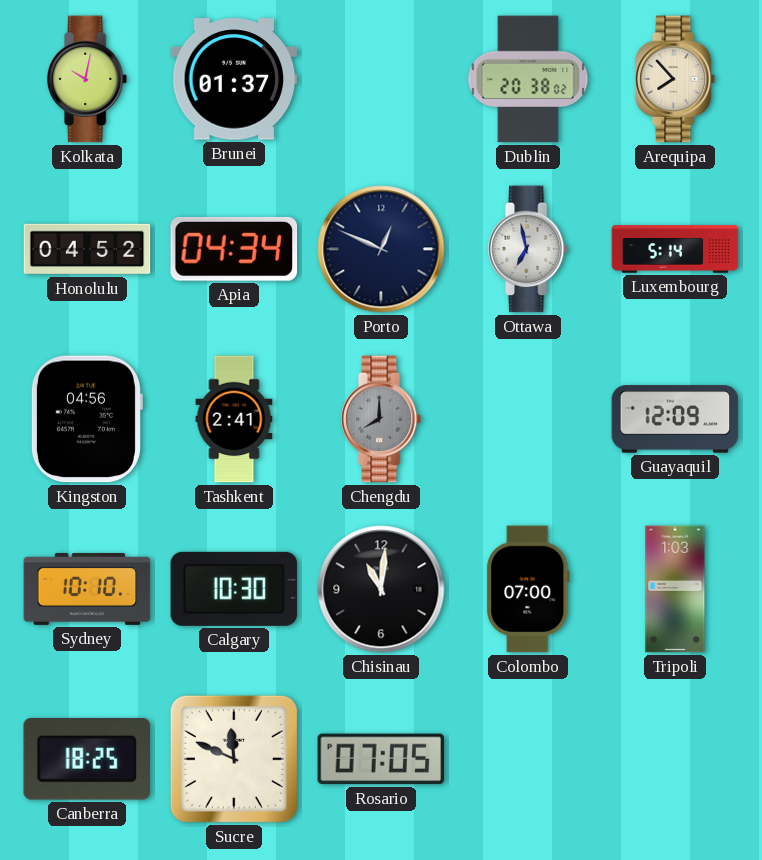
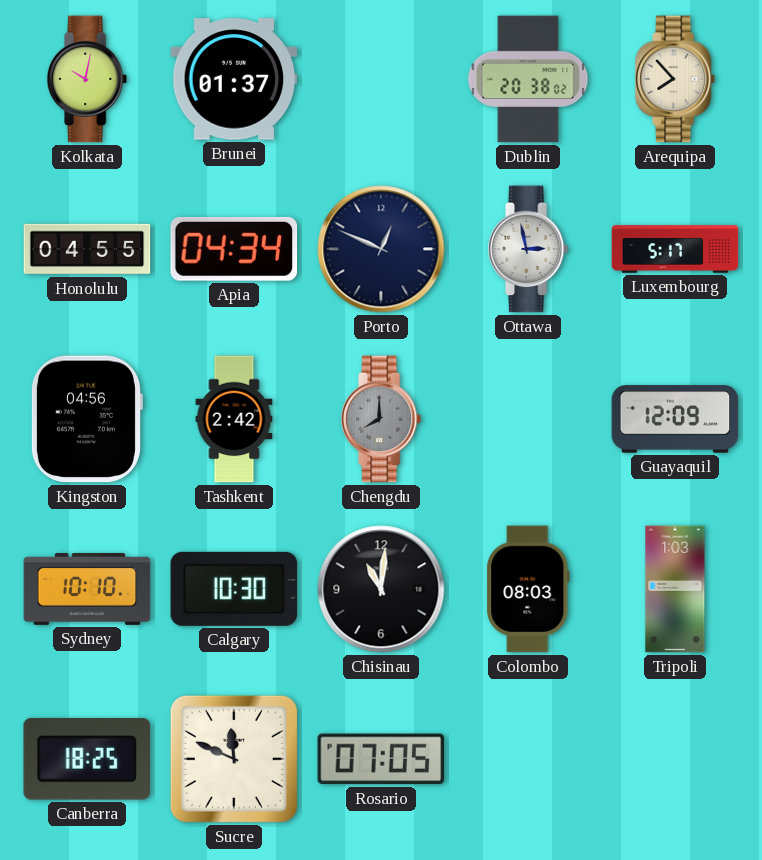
Honolulu: 04:52 -> 04:55 (87, 249)
Ottawa: 6:58 -> 2:58 (529, 249)
Luxembourg: 5:14 -> 5:17 (675, 249)
Tashkent: 2:41 -> 2:42 (234, 419)
Colombo: 07:00 -> 08:03 (528, 589)
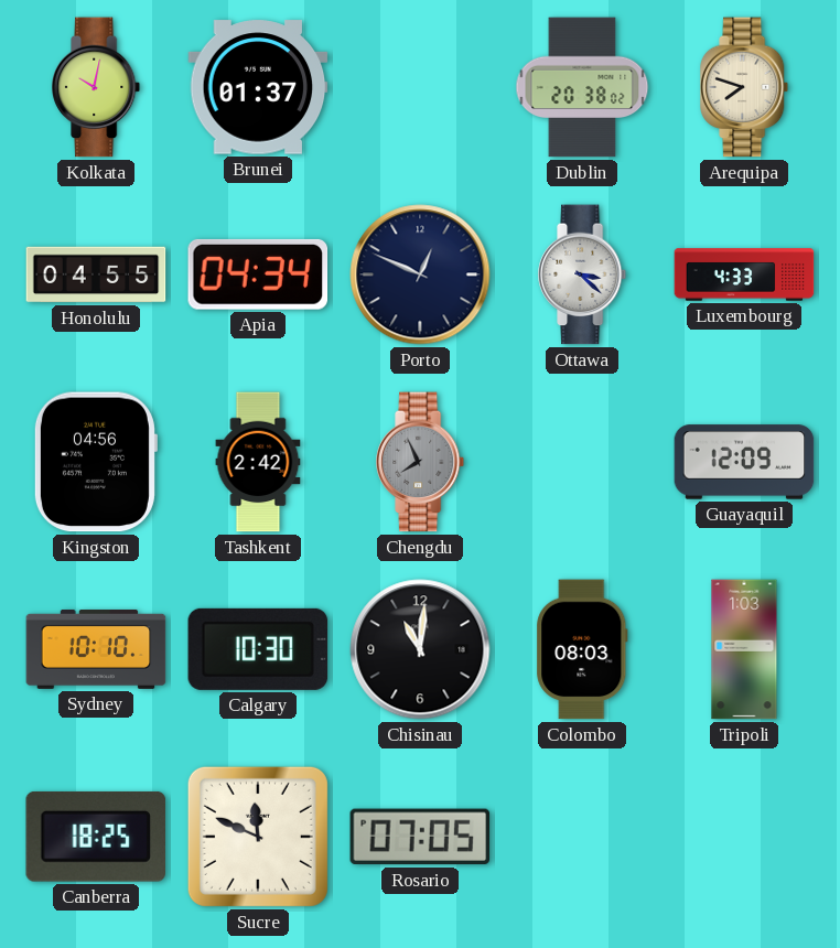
Arequipa: 7:53 -> 7:48 (745, 87)
Ottawa: 2:58 -> 3:22 (583, 274)
Luxembourg: 5:17 -> 4:33 (744, 274)
Chengdu: 8:00 -> 7:56 (421, 462)
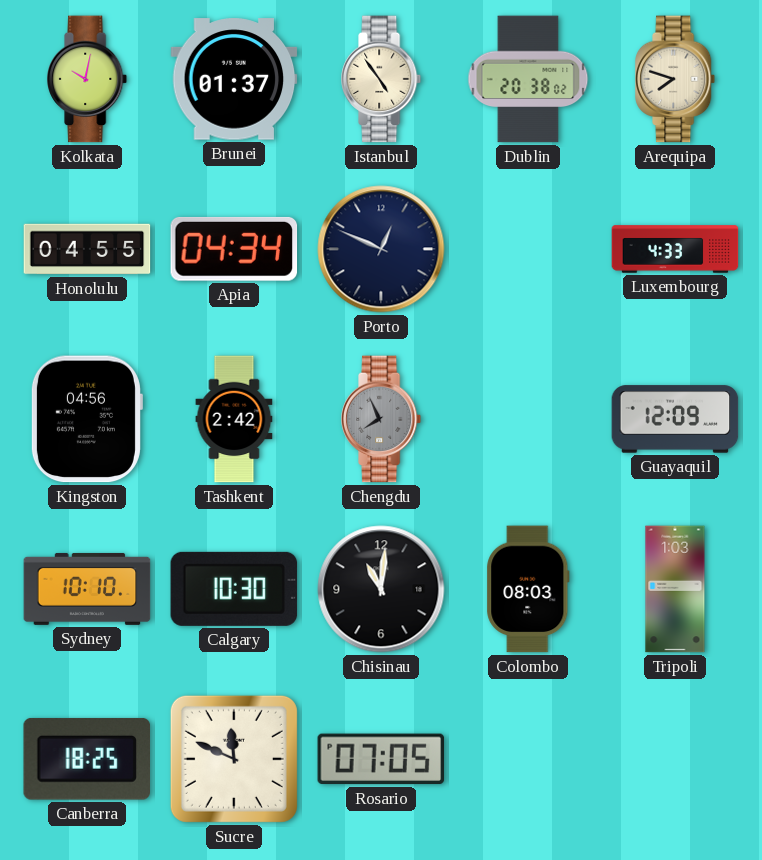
Istanbul: none -> 4:54 (382, 79)
Ottawa: 3:22 -> none (583, 274)
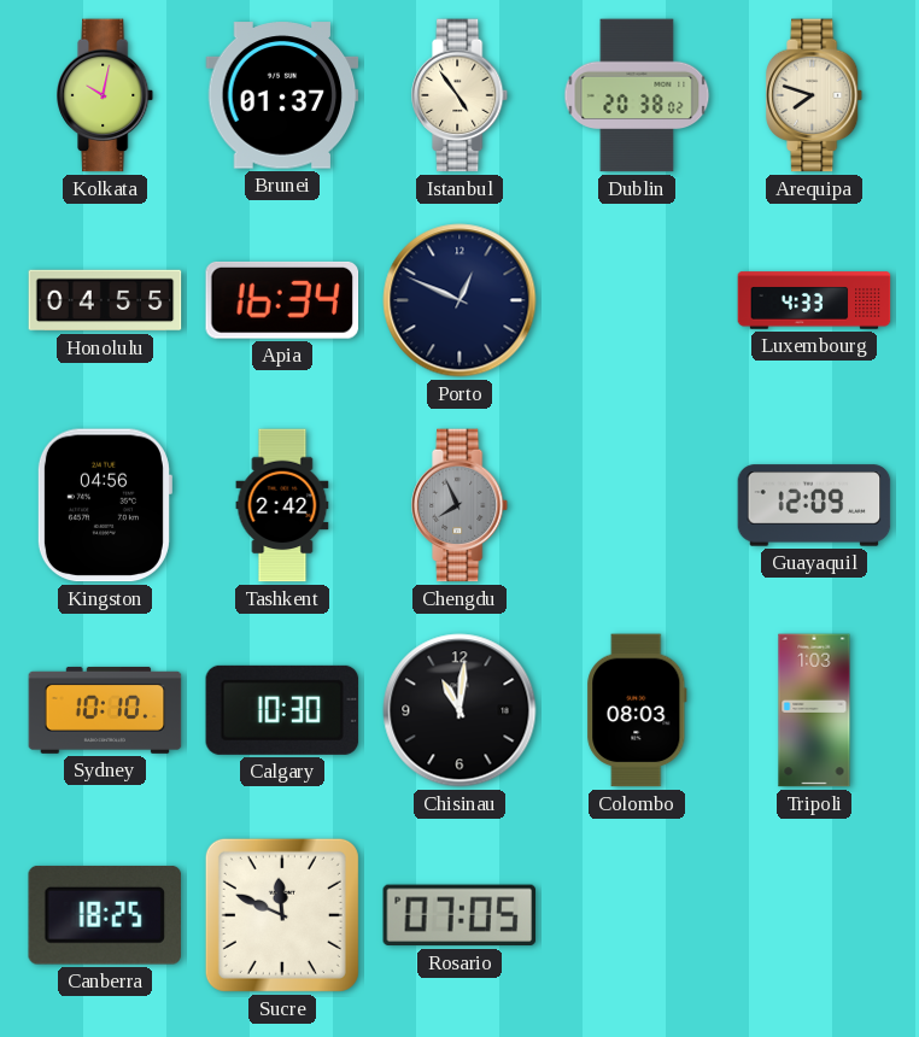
Apia: 04:34 -> 16:34 (282, 300)
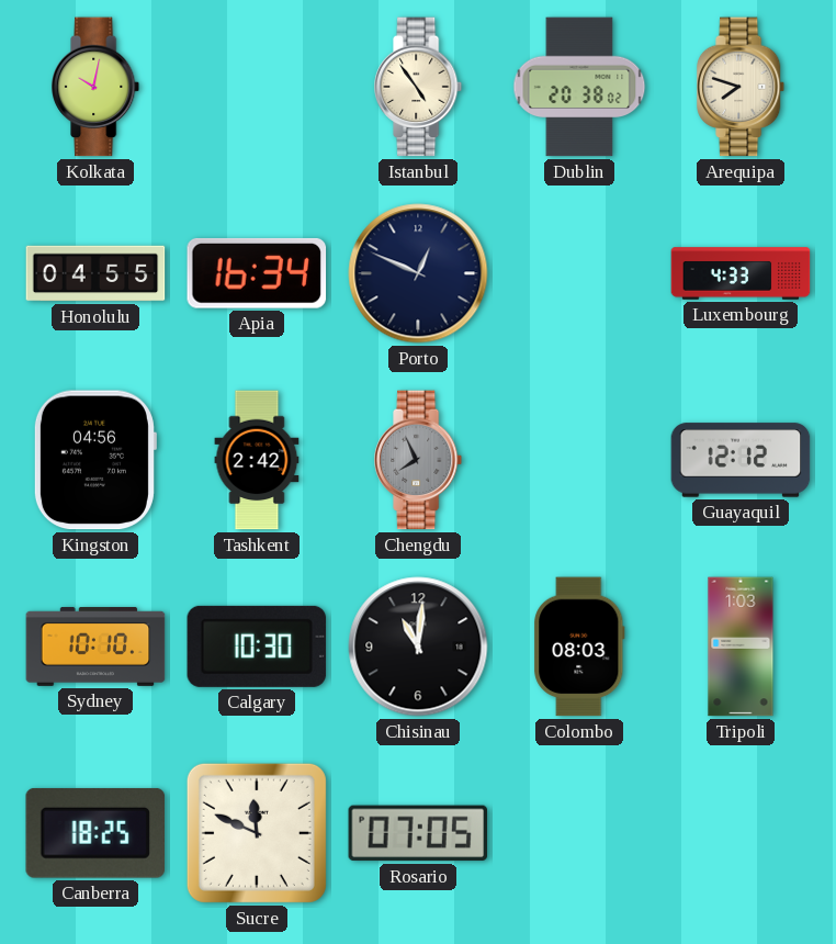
Brunei: 01:37 -> none (282, 95)
Guayaquil: 12:09 -> 12:12 (741, 460)
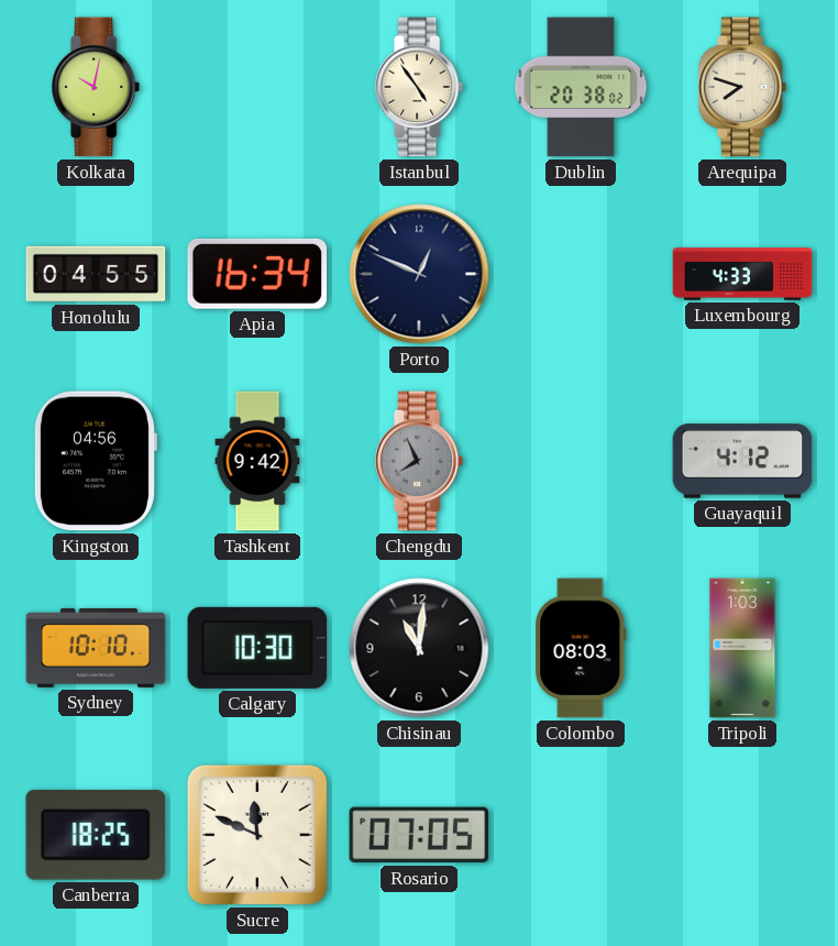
Tashkent: 2:42 -> 9:42 (257, 461)
Guayaquil: 12:12 -> 4:12 (742, 461)
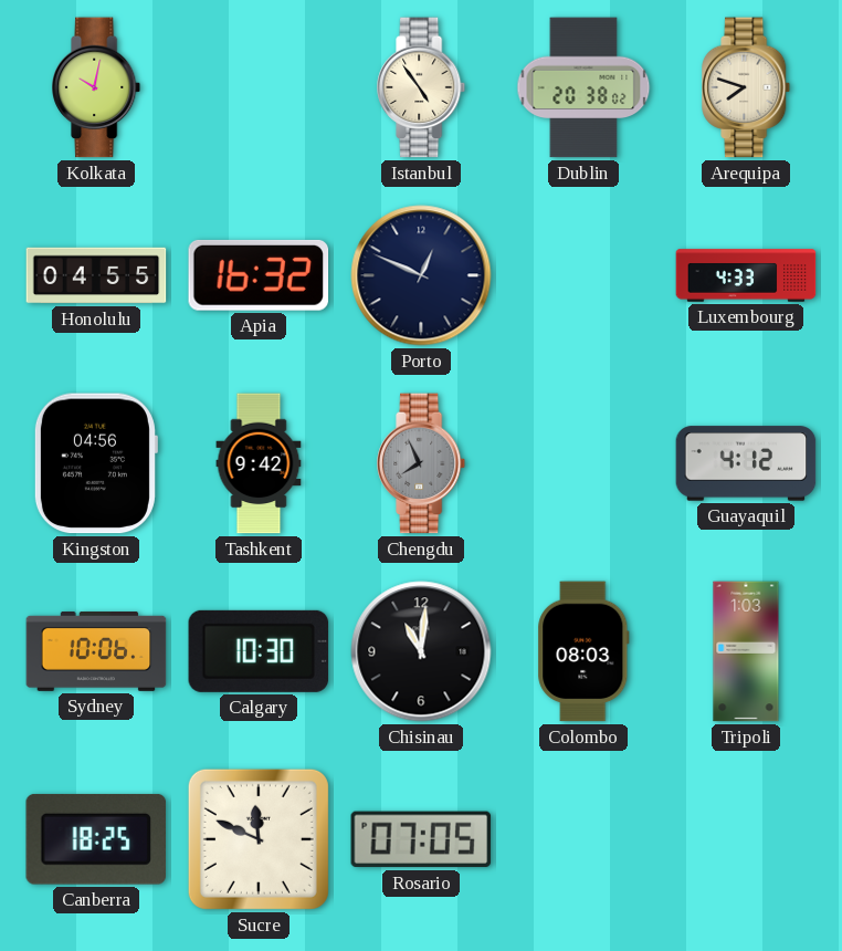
Apia: 16:34 -> 16:32 (259, 275)
Sydney: 10:10 -> 10:06 (96, 651)
